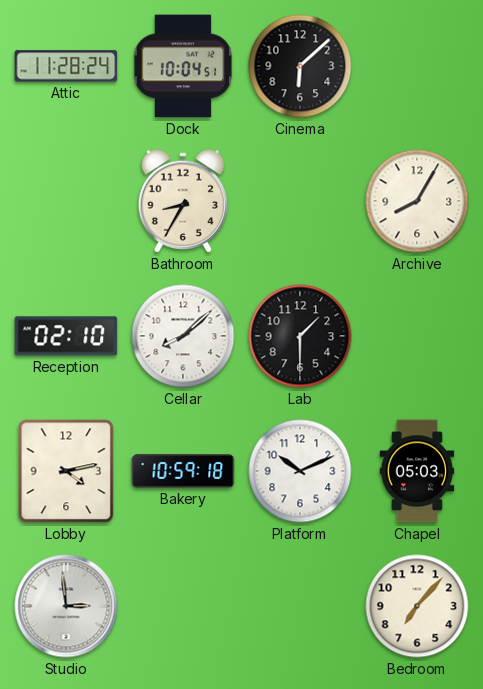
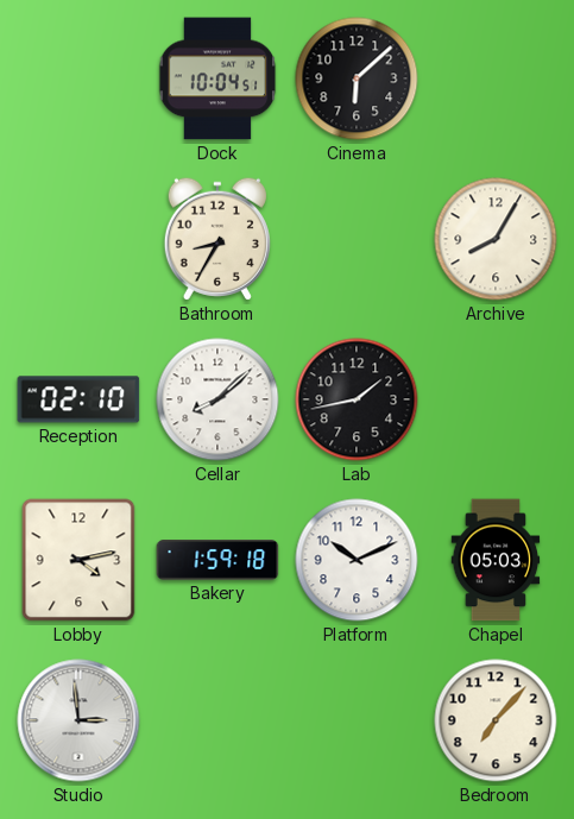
Attic: 11:28 -> none (66, 66)
Lab: 1:30 -> 1:43 (357, 399)
Bakery: 10:59 -> 1:59 (217, 560)
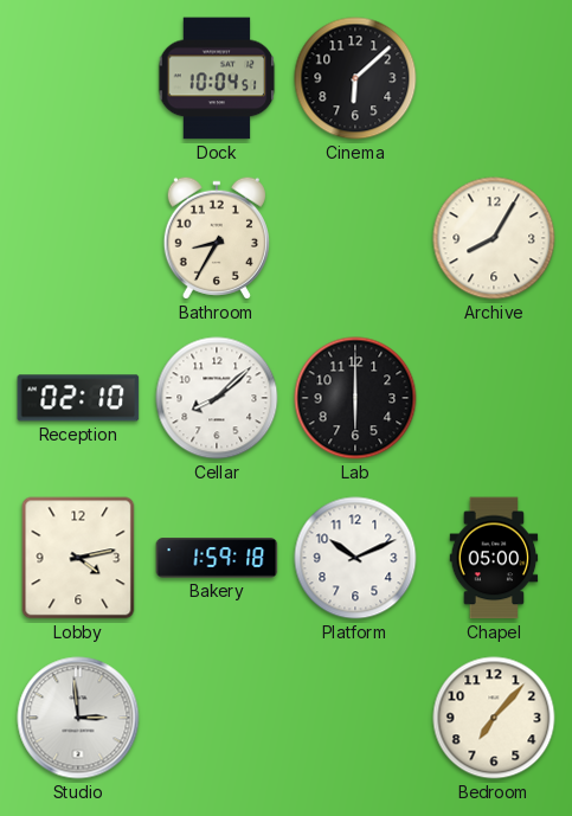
Lab: 1:43 -> 6:00 (355, 398)
Chapel: 05:03 -> 05:00 (494, 558)
